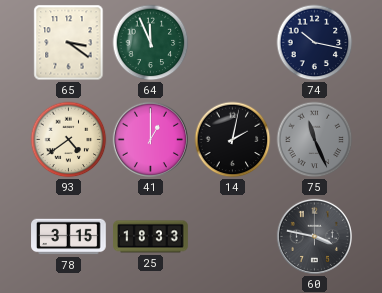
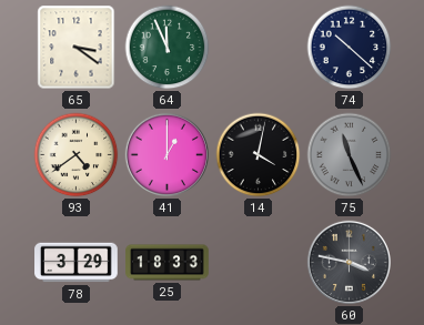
74: 10:17 -> 10:22 (350, 48)
14: 2:02 -> 4:02 (259, 155)
78: 3:15 -> 3:29 (77, 263)
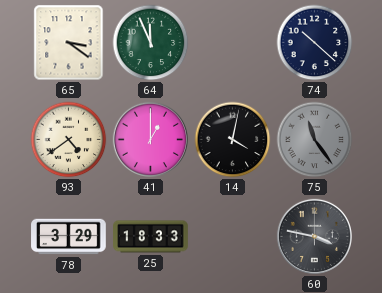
75: 11:26 -> 11:24 (315, 140)
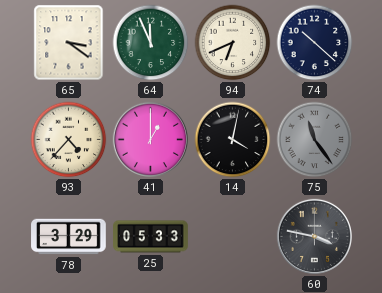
94: none -> 6:41 (233, 43)
93: 4:39 -> 4:37 (69, 140)
25: 18:33 -> 05:33 (151, 237)
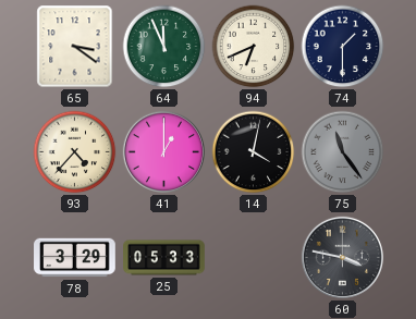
74: 10:22 -> 1:30 (343, 47)
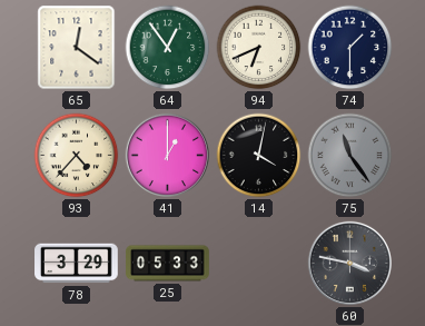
65: 3:21 -> 12:21 (77, 48)
64: 11:56 -> 12:54 (168, 48)
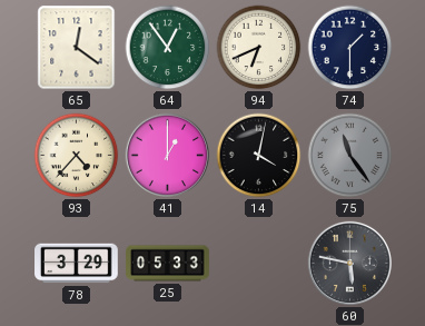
60: 3:47 -> 5:47 (349, 263)
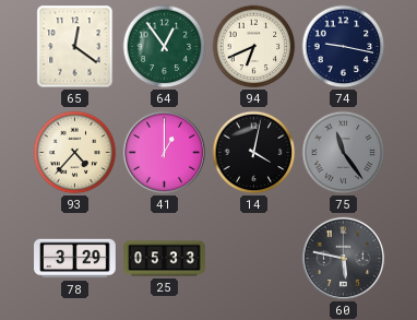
74: 1:30 -> 9:17 (344, 47)
